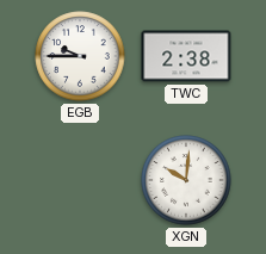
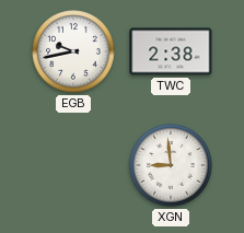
EGB: 9:45 -> 9:43 (73, 51)
XGN: 10:01 -> 8:59 (171, 165)
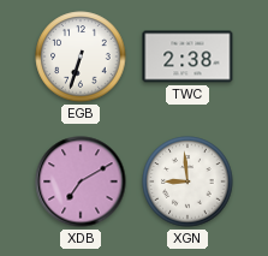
EGB: 9:43 -> 6:33 (81, 56)
XDB: none -> 7:10 (81, 181)
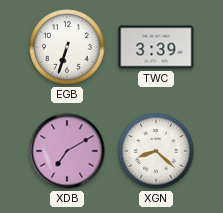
TWC: 2:38 -> 3:39 (156, 47)
XGN: 8:59 -> 8:22 (156, 151)
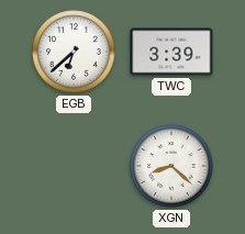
EGB: 6:33 -> 6:38 (74, 52)
XDB: 7:10 -> none (67, 151)
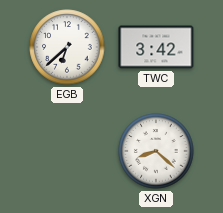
TWC: 3:39 -> 3:42 (156, 47)
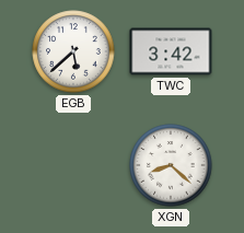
EGB: 6:38 -> 5:38 (73, 51)
